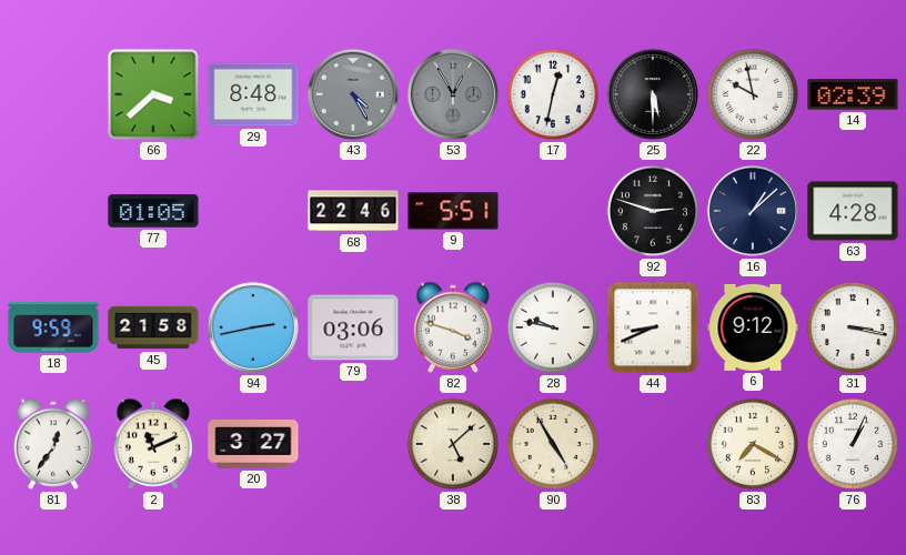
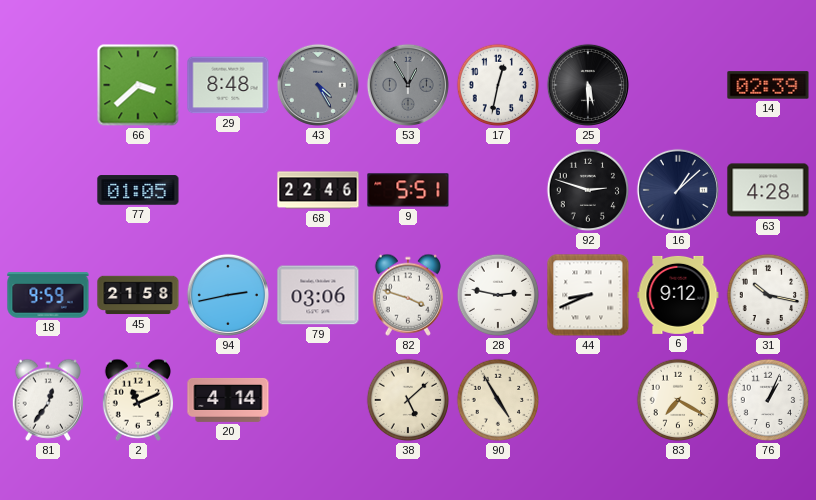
22: 9:58 -> none (753, 94)
28: 9:47 -> 2:47 (498, 295)
31: 3:17 -> 10:17 (768, 295)
20: 3:27 -> 4:14 (228, 400)
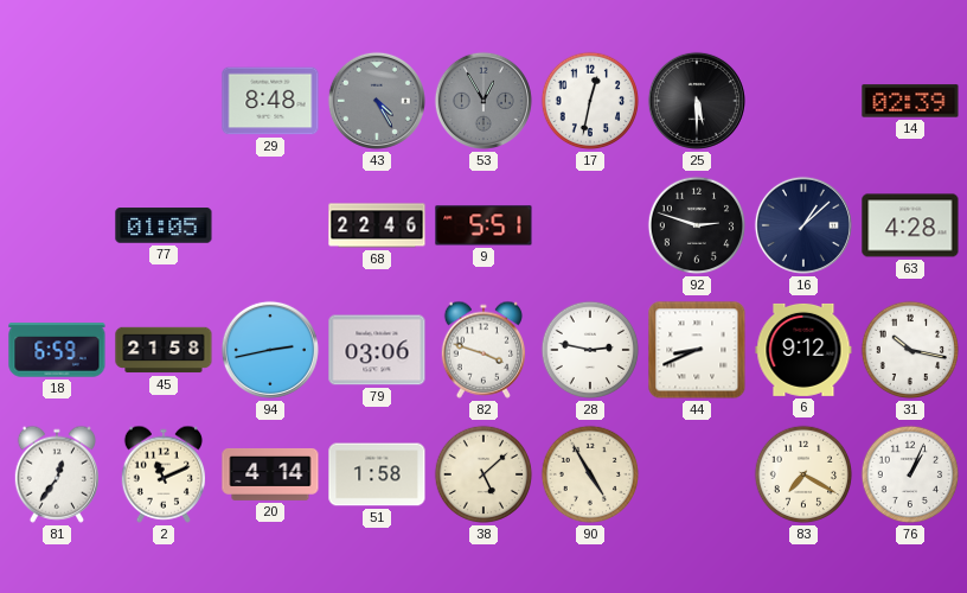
66: 3:38 -> none (138, 85)
18: 9:59 -> 6:59 (57, 350)
51: none -> 1:58 (377, 474)
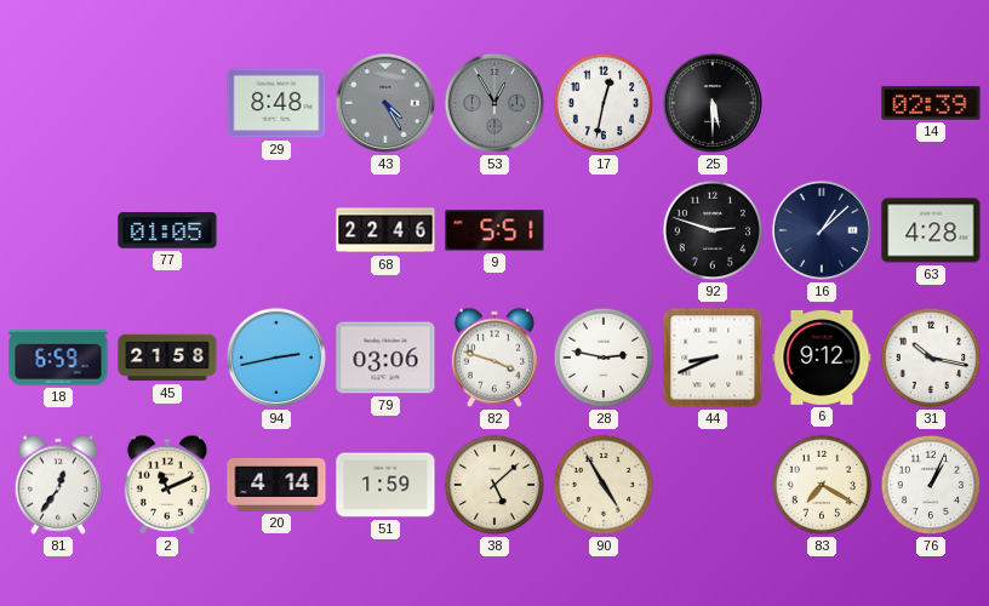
51: 1:58 -> 1:59 (385, 485)
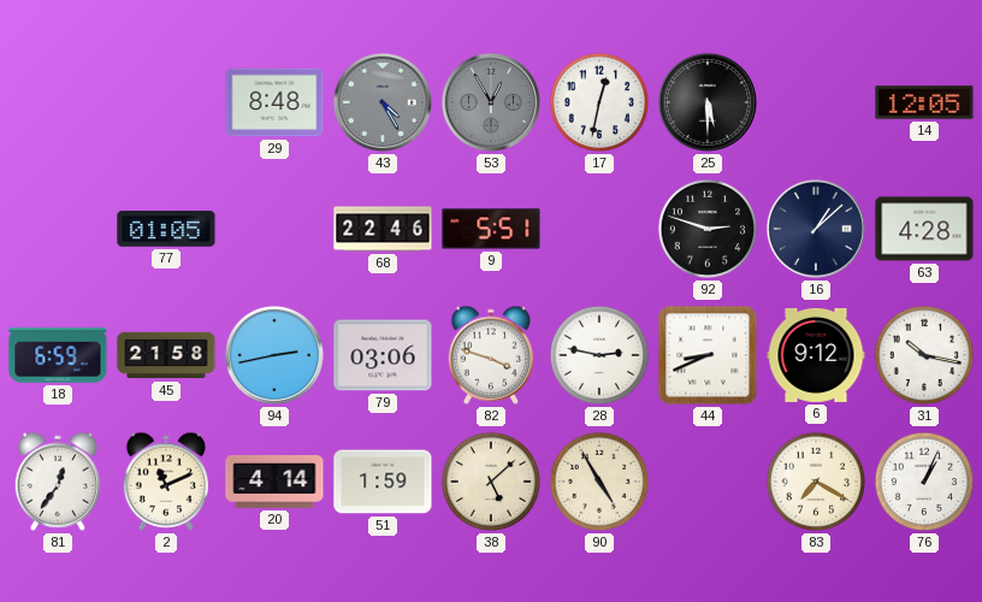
14: 02:39 -> 12:05 (924, 102)
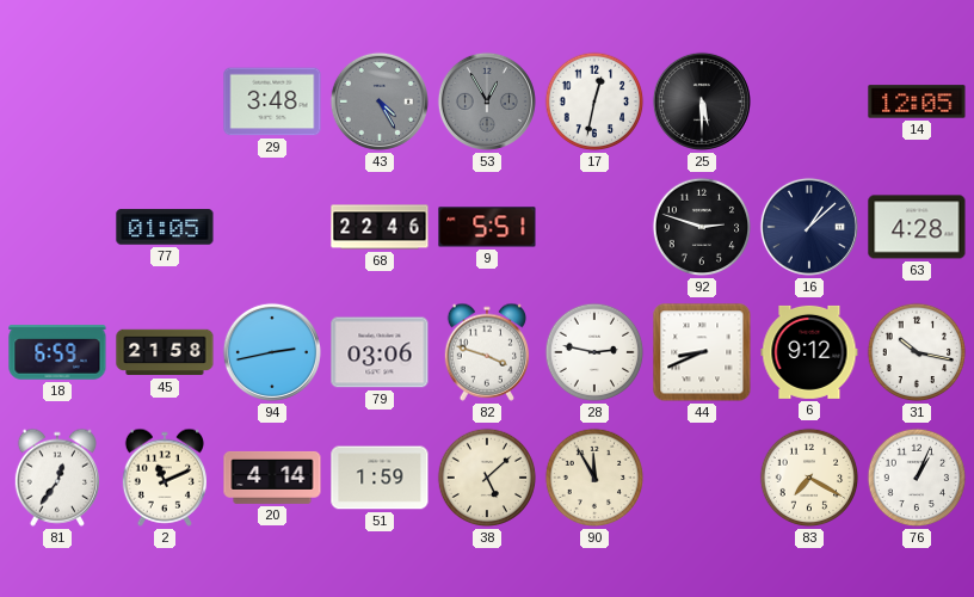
29: 8:48 -> 3:48 (272, 101)
90: 4:55 -> 11:55 (594, 478)
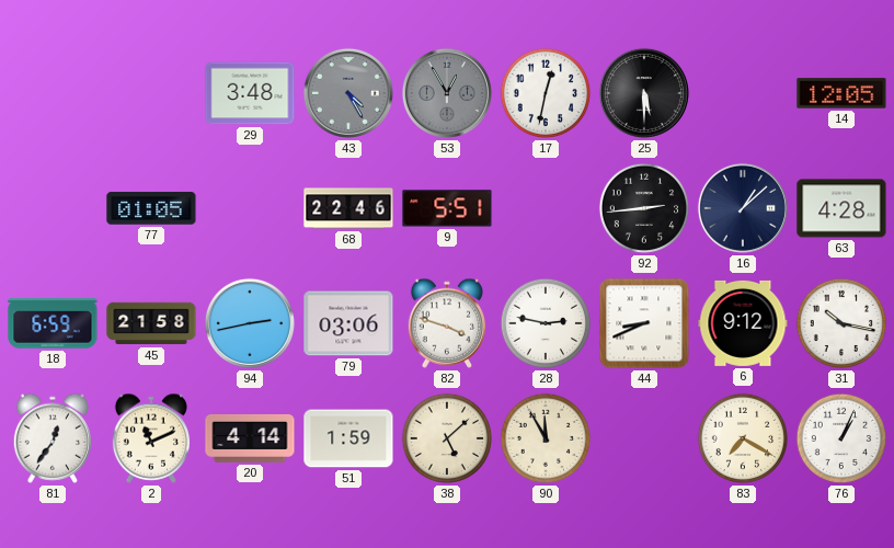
92: 2:48 -> 2:44 (644, 208)
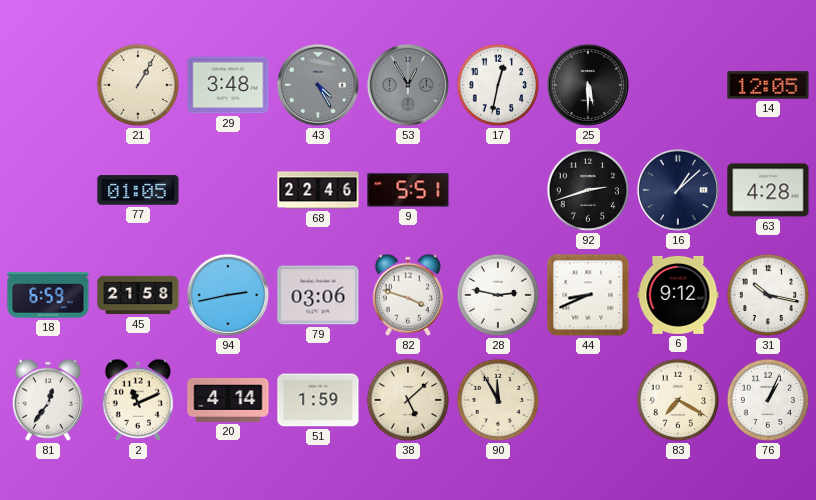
21: none -> 1:05 (138, 85)
92: 2:44 -> 2:42 (588, 190)
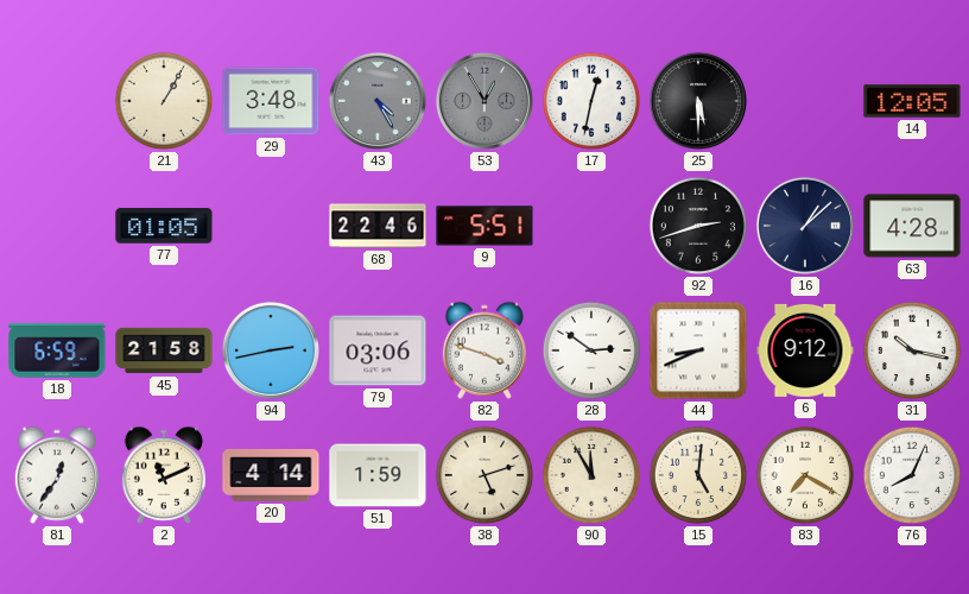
28: 2:47 -> 2:51 (591, 350)
38: 5:08 -> 5:12 (484, 475)
15: none -> 5:01 (698, 475)
76: 1:04 -> 8:04 (912, 475)
